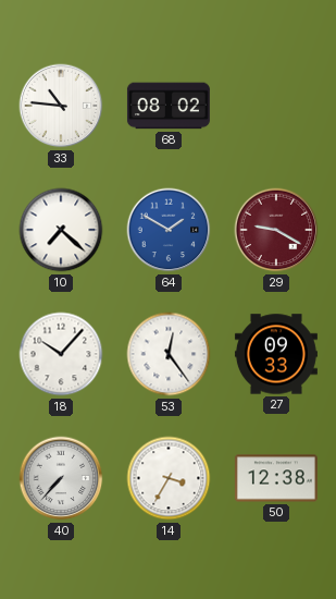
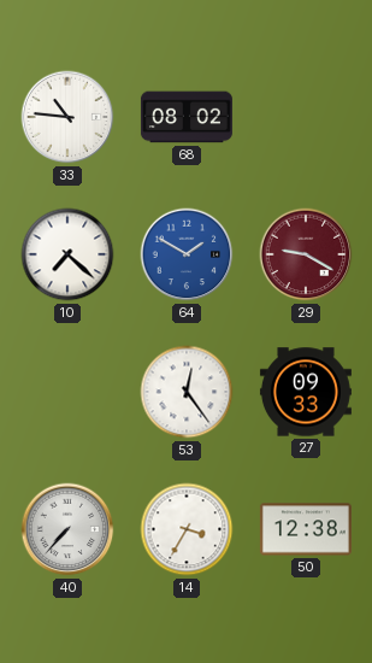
18: 10:07 -> none (61, 354)
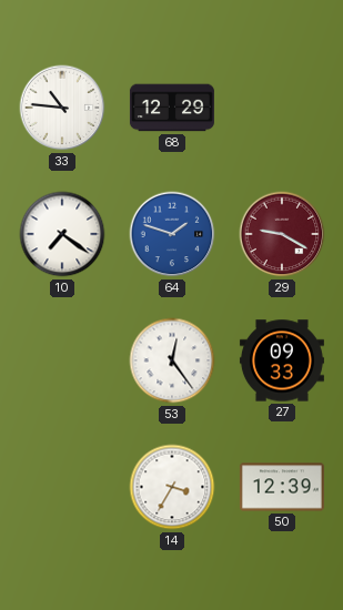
68: 08:02 -> 12:29 (172, 108)
10: 7:22 -> 7:21 (62, 234)
64: 1:50 -> 1:48 (172, 234)
40: 7:37 -> none (67, 529)
50: 12:38 -> 12:39 (282, 487)
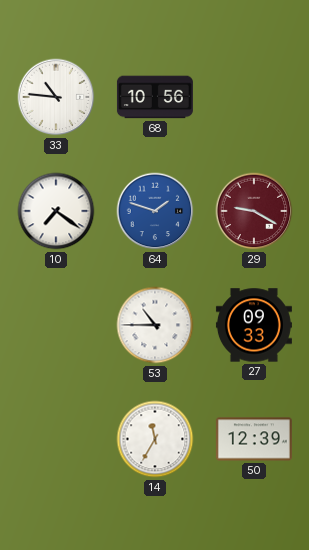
68: 12:29 -> 10:56 (155, 97)
53: 12:24 -> 10:45 (155, 325)
14: 3:35 -> 11:35 (155, 439)
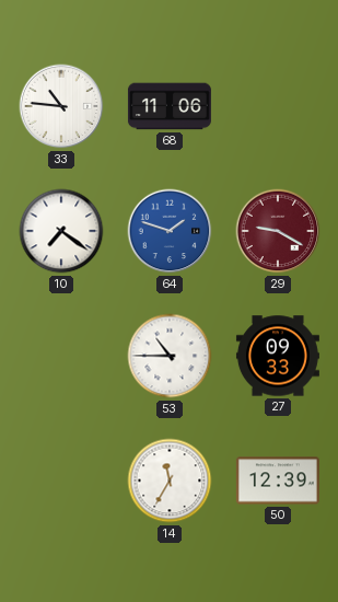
68: 10:56 -> 11:06 (170, 106)
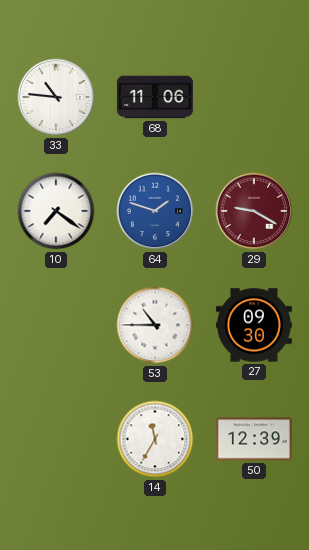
27: 09:33 -> 09:30 (254, 325)
